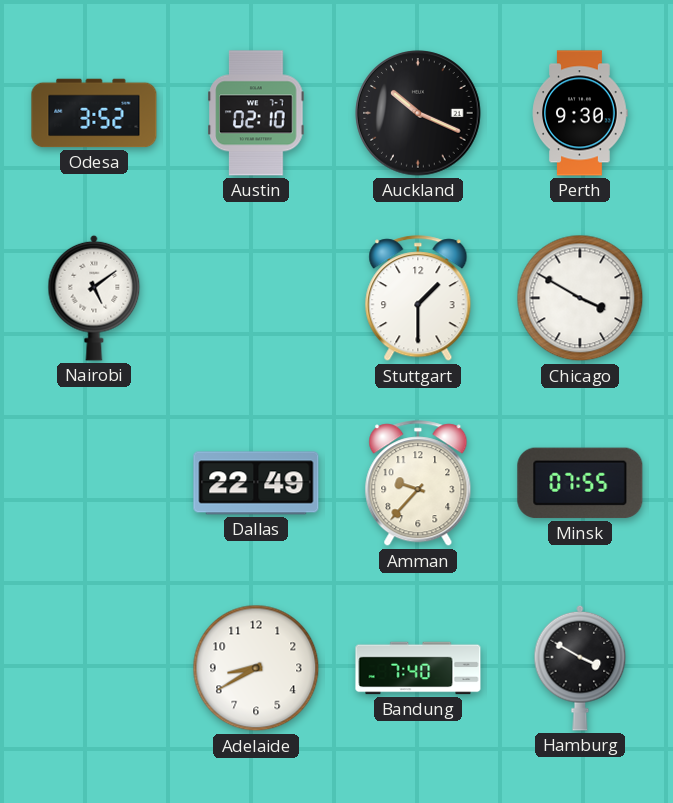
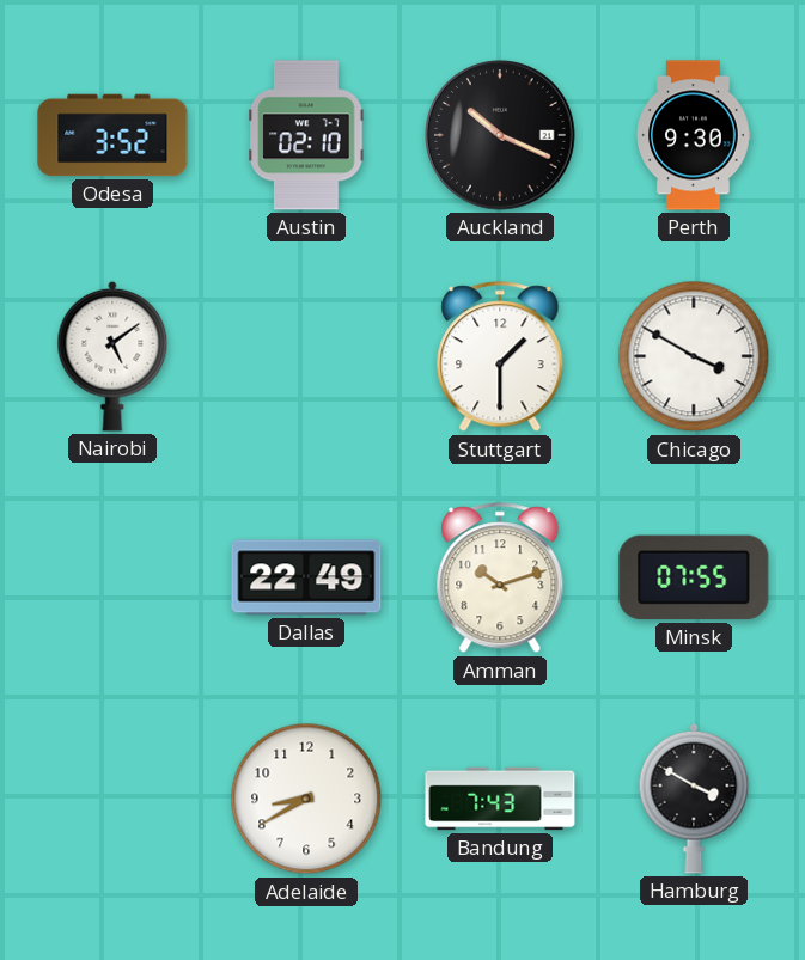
Amman: 9:37 -> 10:12 (500, 579)
Bandung: 7:40 -> 7:43 (500, 799)
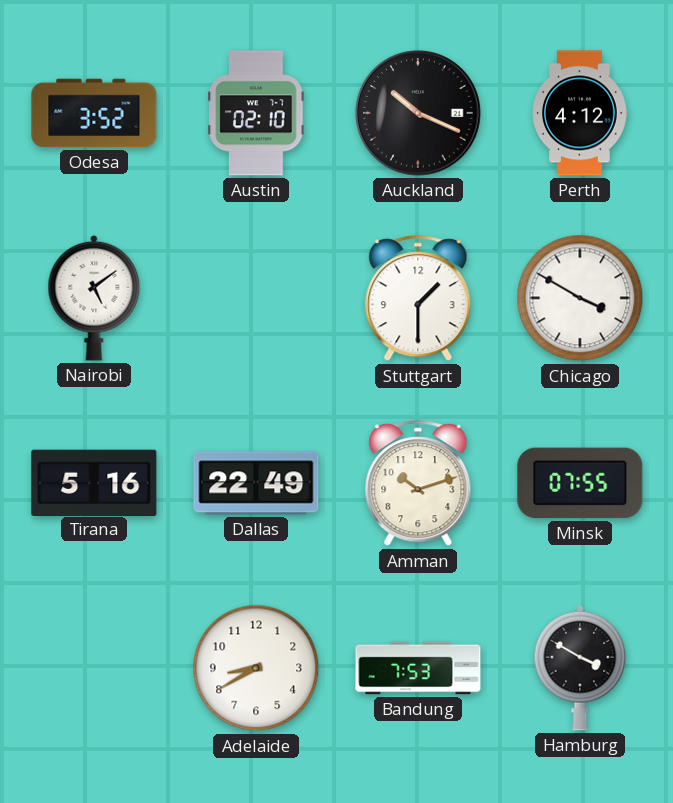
Perth: 9:30 -> 4:12 (580, 113)
Tirana: none -> 5:16 (94, 482)
Bandung: 7:43 -> 7:53 (418, 668)
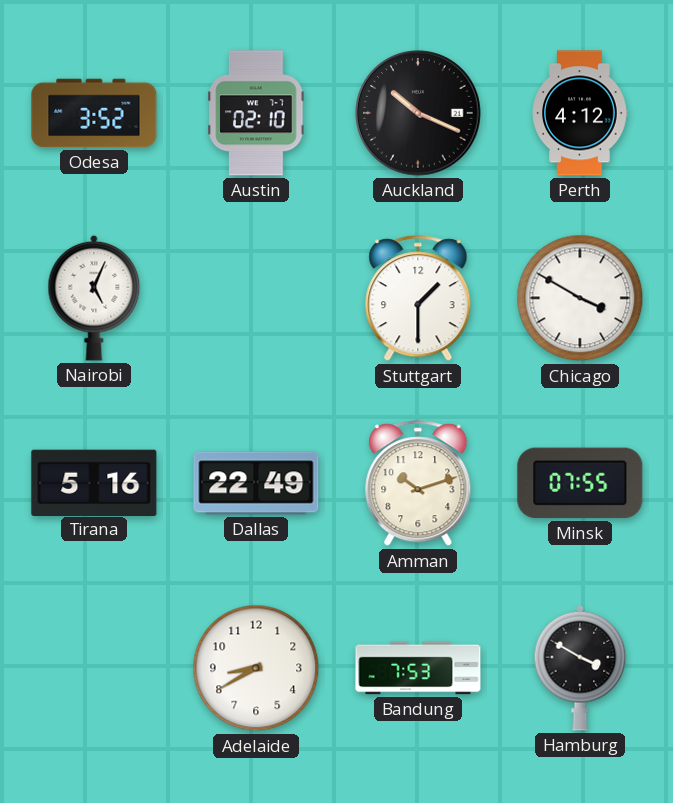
Nairobi: 5:09 -> 5:04 (94, 298)
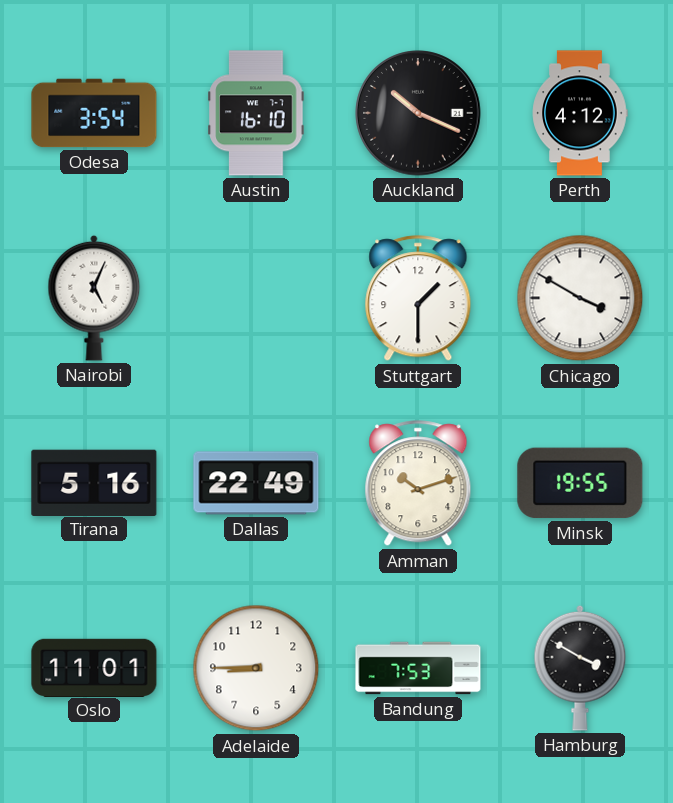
Odesa: 3:52 -> 3:54 (94, 113)
Austin: 02:10 -> 16:10 (256, 113)
Minsk: 07:55 -> 19:55 (580, 483)
Oslo: none -> 11:01 (94, 667)
Adelaide: 8:40 -> 8:45 (256, 668)
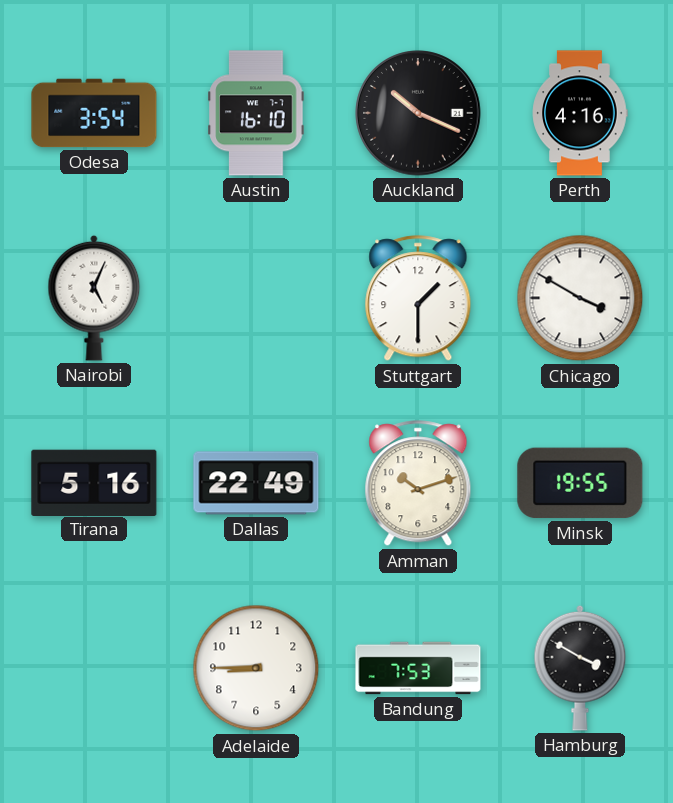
Perth: 4:12 -> 4:16 (580, 113)
Oslo: 11:01 -> none (94, 667)
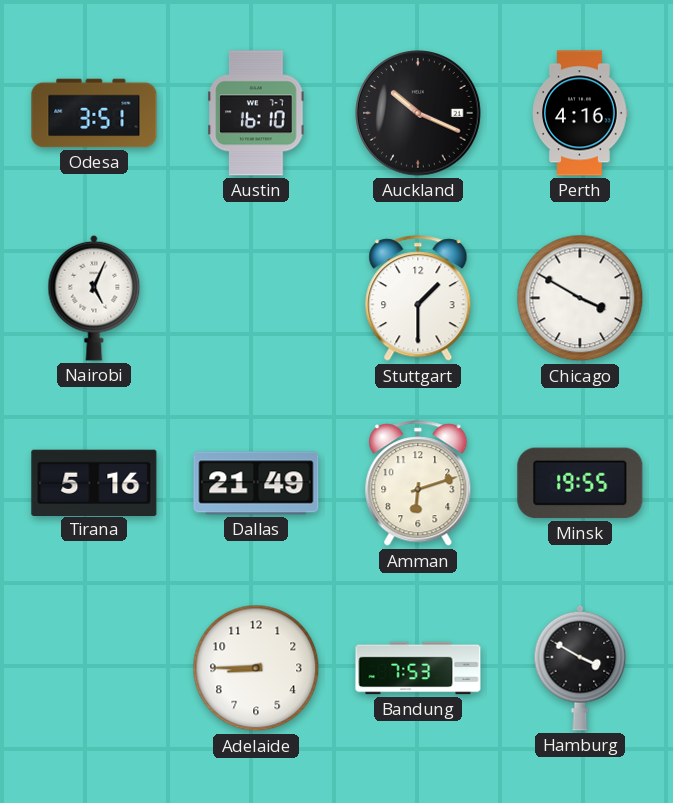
Odesa: 3:54 -> 3:51 (94, 113)
Dallas: 22:49 -> 21:49 (256, 483)
Amman: 10:12 -> 6:12 (418, 484)
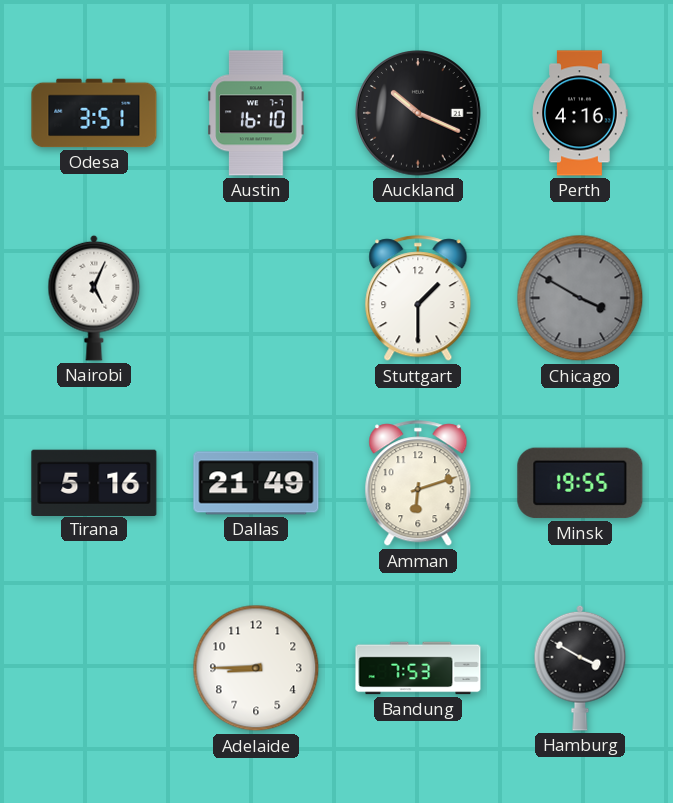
Chicago dial: white -> grey (580, 298)
